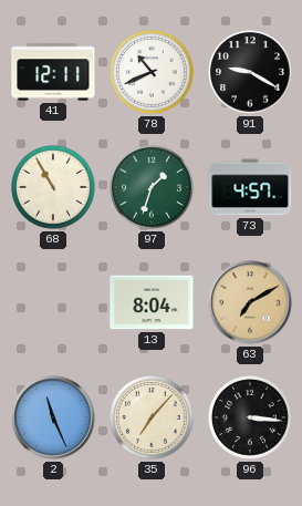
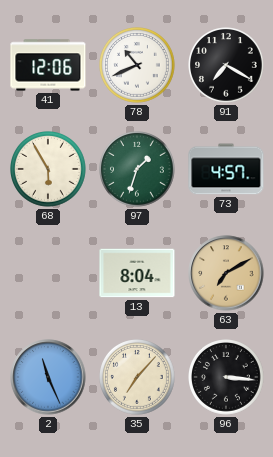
41: 12:11 -> 12:06 (48, 65)
91: 9:20 -> 7:20 (227, 66)
68: 10:55 -> 5:55 (49, 170)
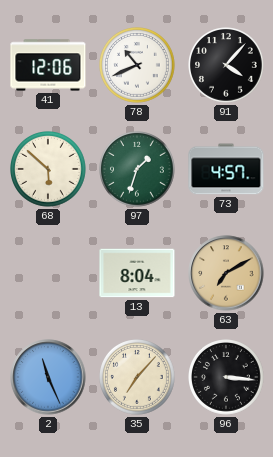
91: 7:20 -> 4:07 (227, 66)
68: 5:55 -> 5:52 (49, 170)
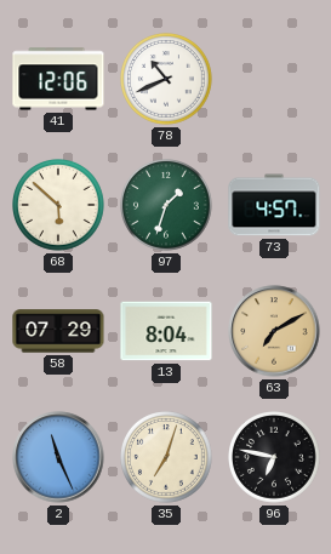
91: 4:07 -> none (227, 66)
58: none -> 07:29 (58, 331)
35: 7:07 -> 7:03 (167, 458)
96: 3:16 -> 6:47 (275, 458)
